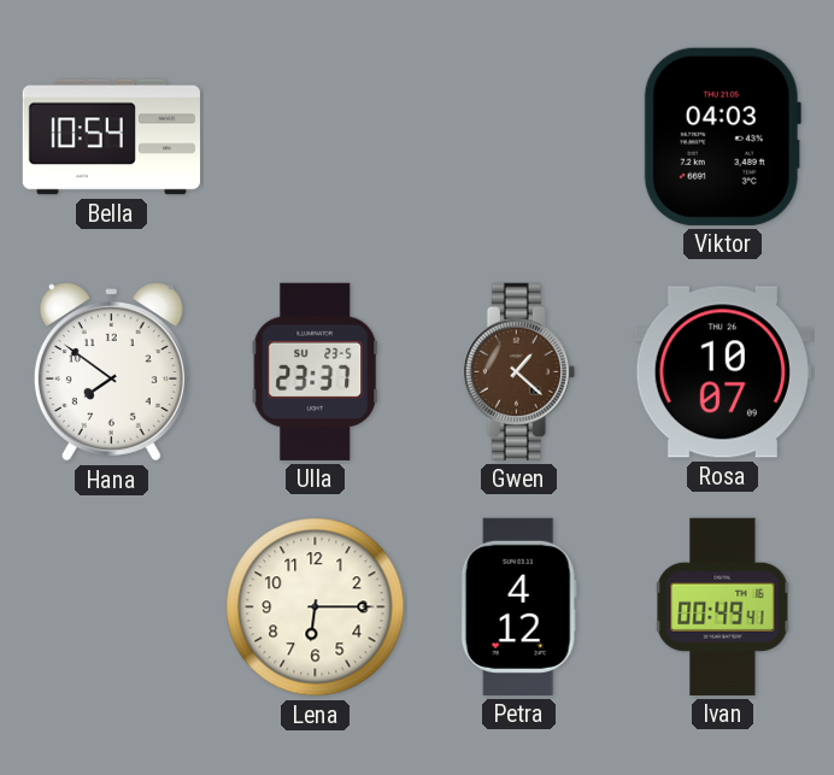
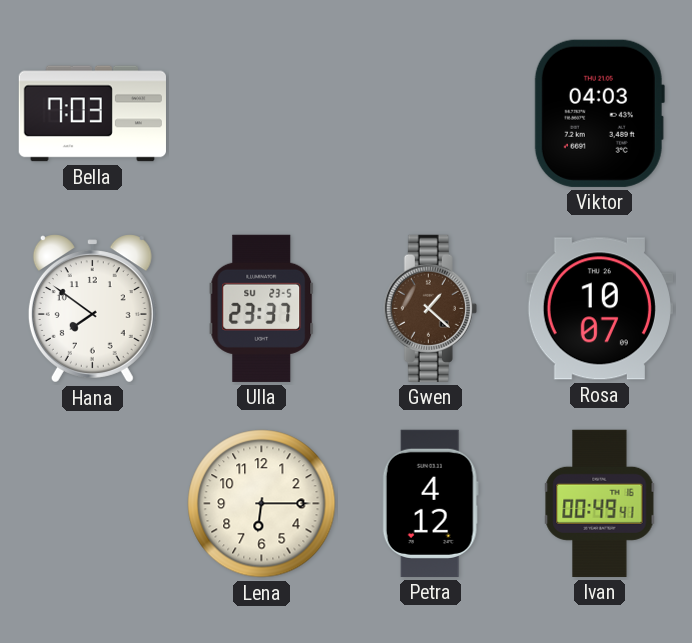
Bella: 10:54 -> 7:03 (92, 114)
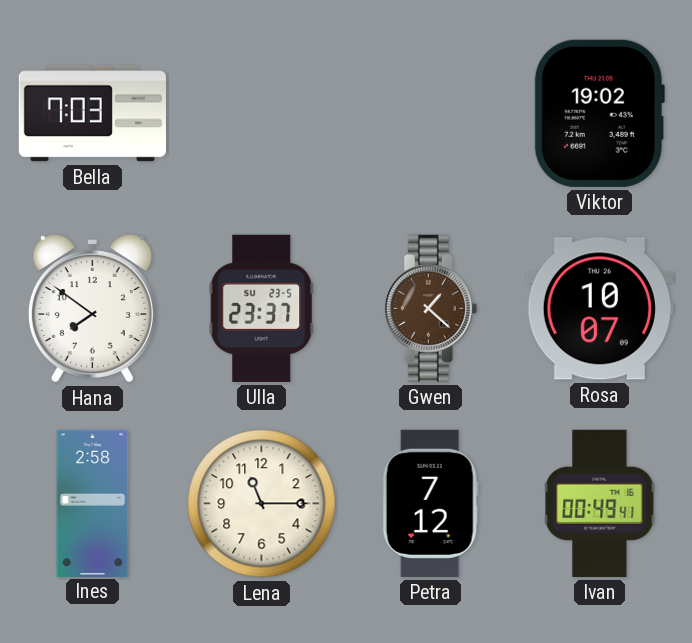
Viktor: 04:03 -> 19:02 (599, 113)
Ines: none -> 2:58 (93, 503)
Lena: 6:15 -> 11:15 (262, 504)
Petra: 4:12 -> 7:12 (430, 503)
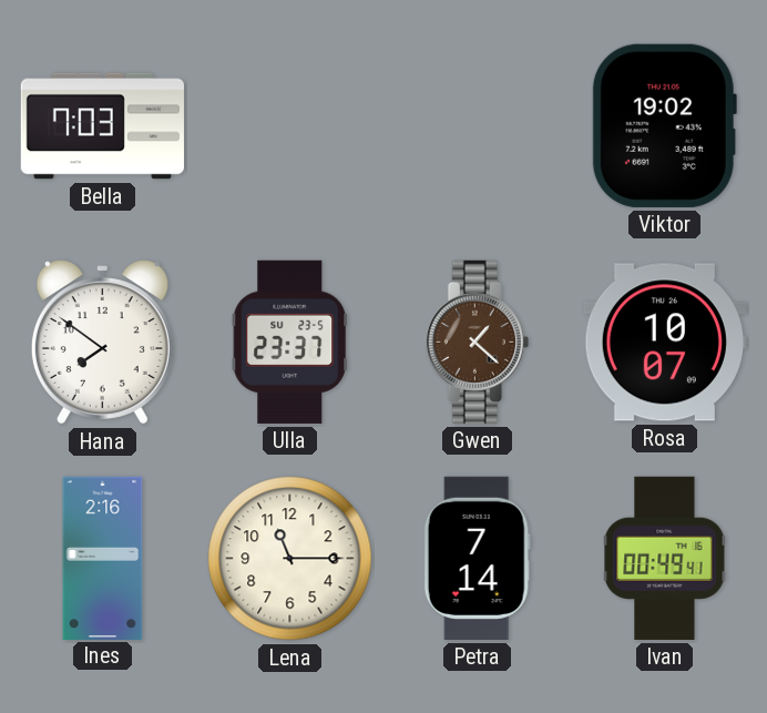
Ines: 2:58 -> 2:16 (103, 558)
Petra: 7:12 -> 7:14 (477, 558)
